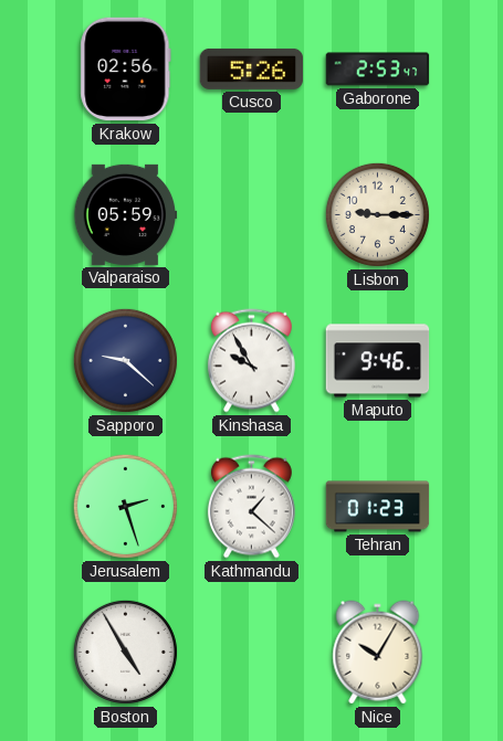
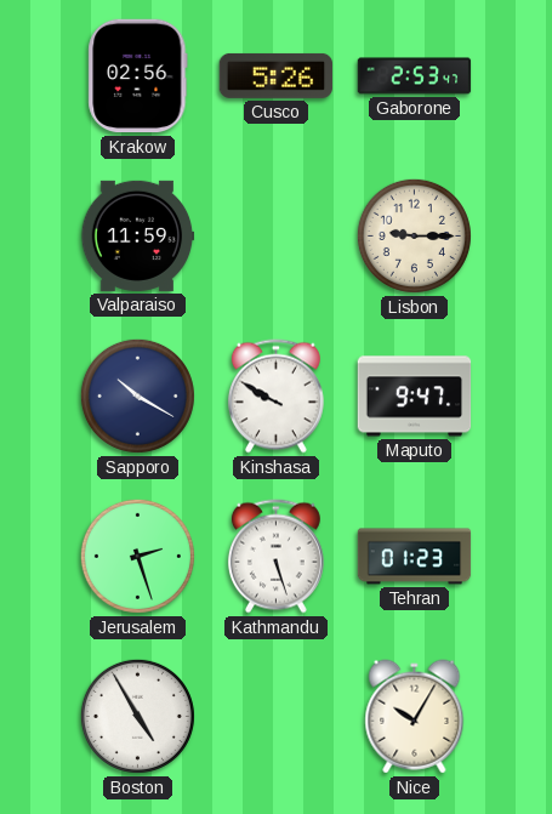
Valparaiso: 05:59 -> 11:59 (137, 235)
Sapporo: 9:22 -> 10:20 (137, 395)
Kinshasa: 9:55 -> 9:50 (275, 397)
Maputo: 9:46 -> 9:47 (415, 397)
Kathmandu: 1:22 -> 5:27 (275, 557)
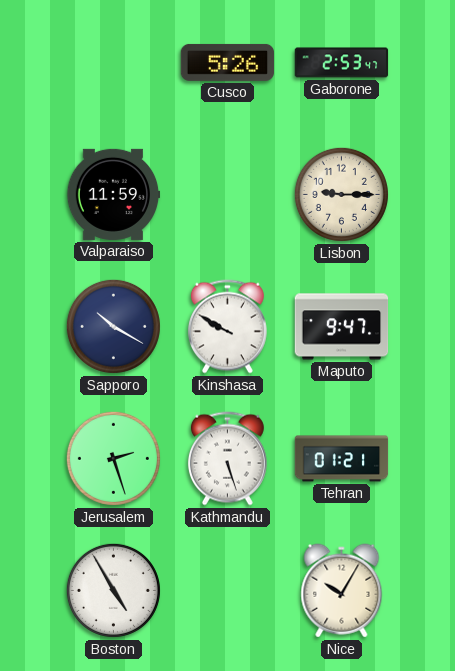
Krakow: 02:56 -> none (138, 76)
Tehran: 01:23 -> 01:21 (342, 459)
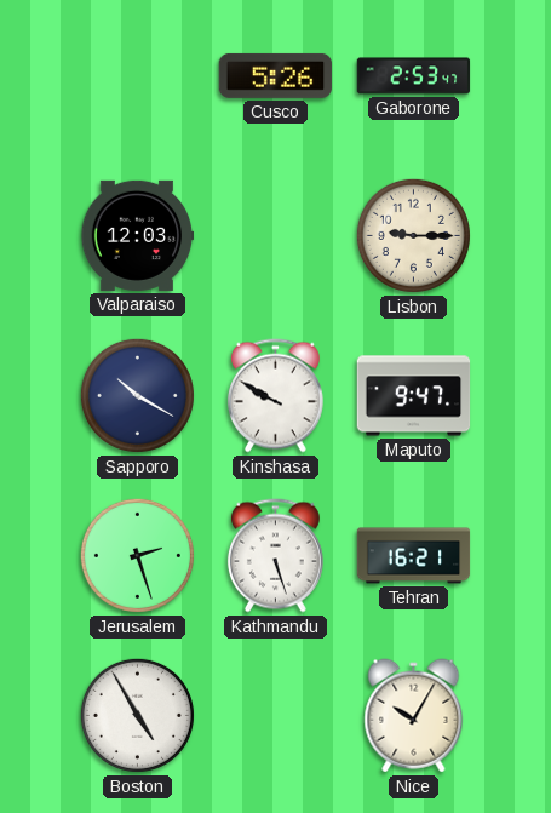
Valparaiso: 11:59 -> 12:03 (137, 235)
Tehran: 01:21 -> 16:21 (414, 556)
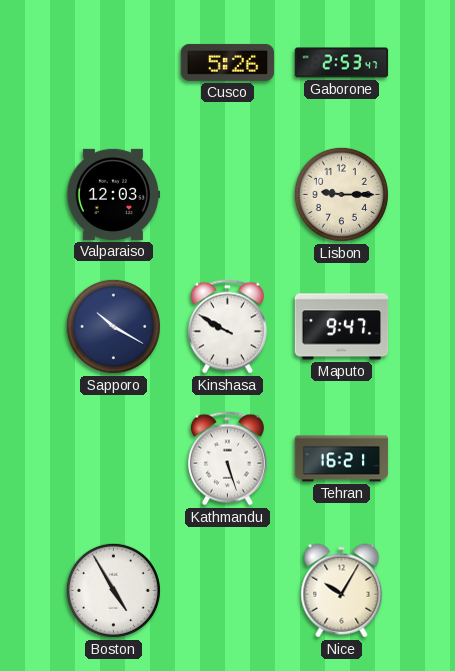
Jerusalem: 2:27 -> none (137, 555)
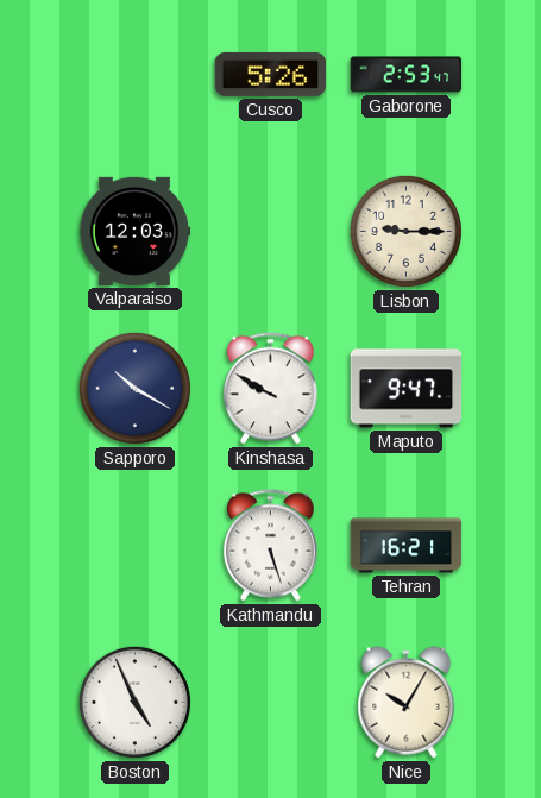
Boston: 4:55 -> 4:56 (134, 702)
